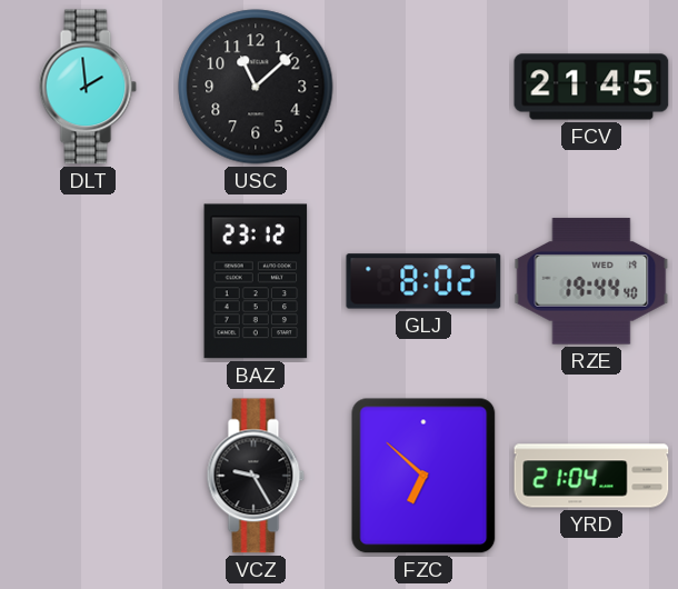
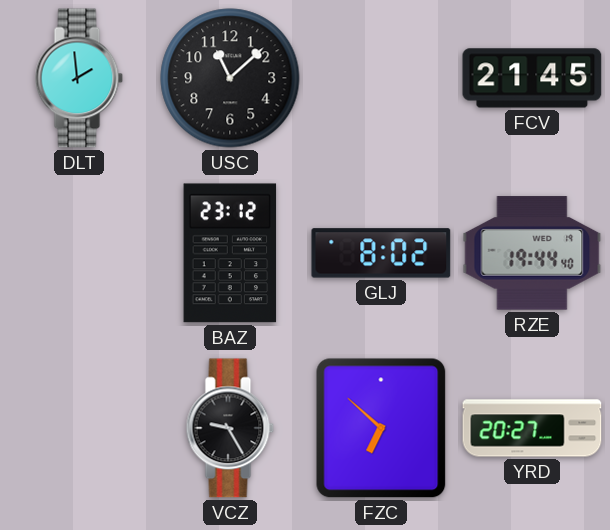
YRD: 21:04 -> 20:27 (532, 428)
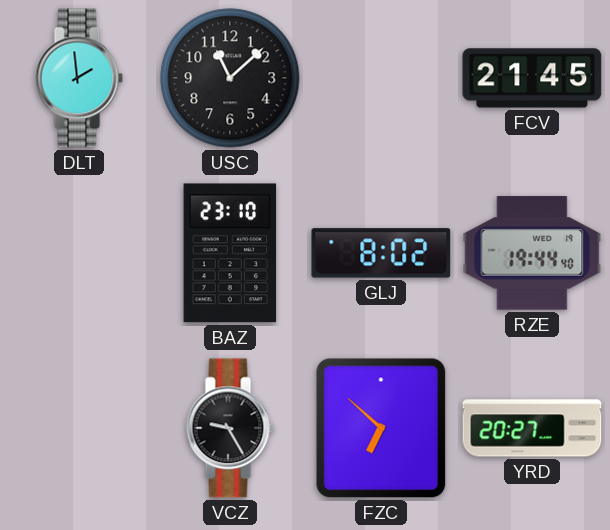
BAZ: 23:12 -> 23:10 (230, 253)
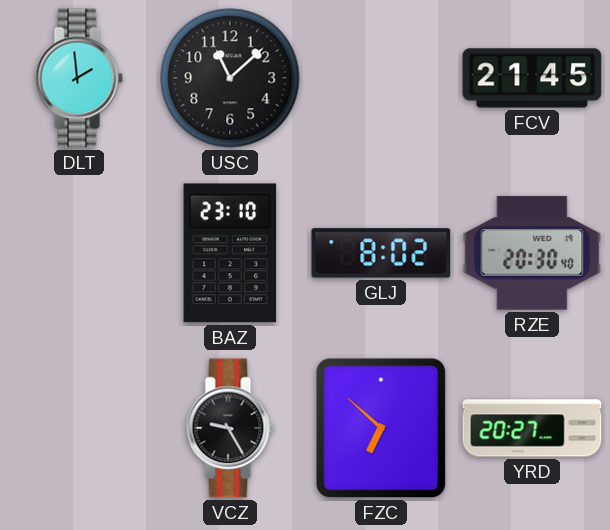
RZE: 19:44 -> 20:30 (532, 253)
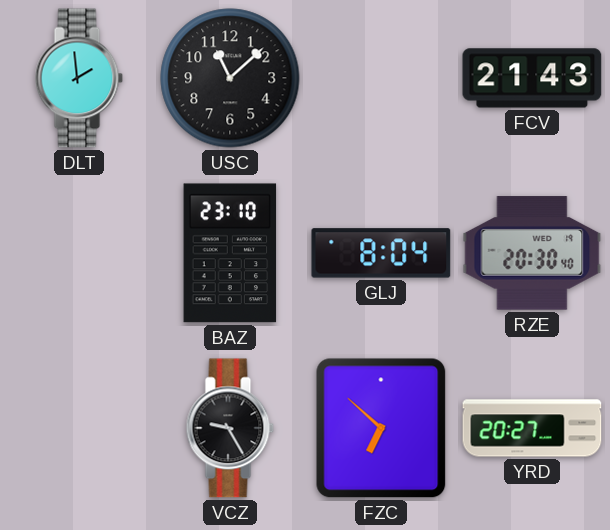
FCV: 21:45 -> 21:43 (532, 78)
GLJ: 8:02 -> 8:04 (381, 253)
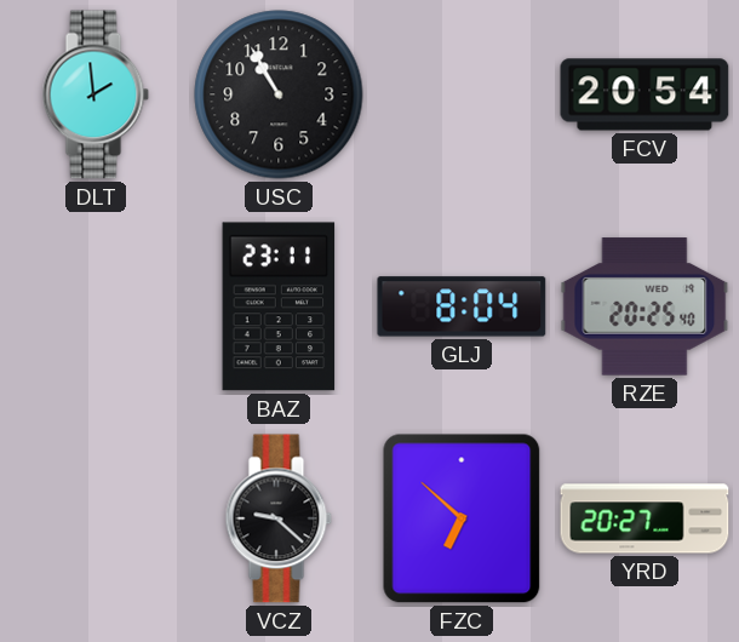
USC: 11:08 -> 10:55 (279, 94)
FCV: 21:43 -> 20:54 (645, 94)
BAZ: 23:10 -> 23:11 (279, 306)
RZE: 20:30 -> 20:25 (645, 306)
VCZ: 9:25 -> 9:22 (279, 518)
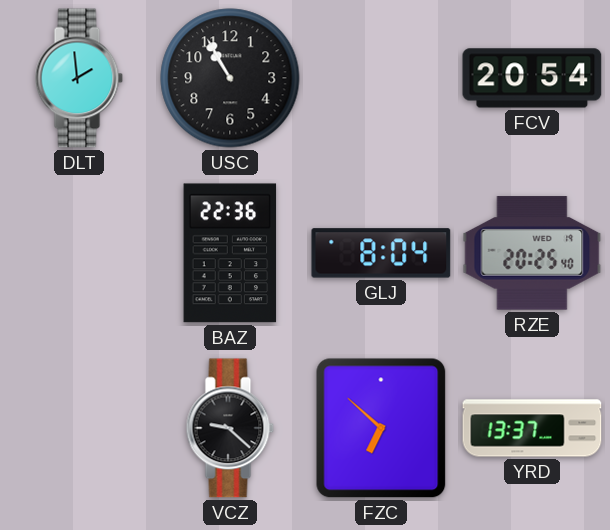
BAZ: 23:11 -> 22:36 (230, 253)
YRD: 20:27 -> 13:37 (532, 428)
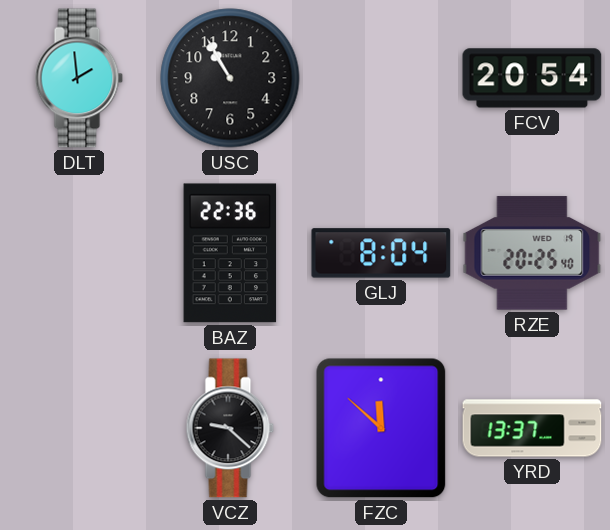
FZC: 6:52 -> 11:52 (381, 428)
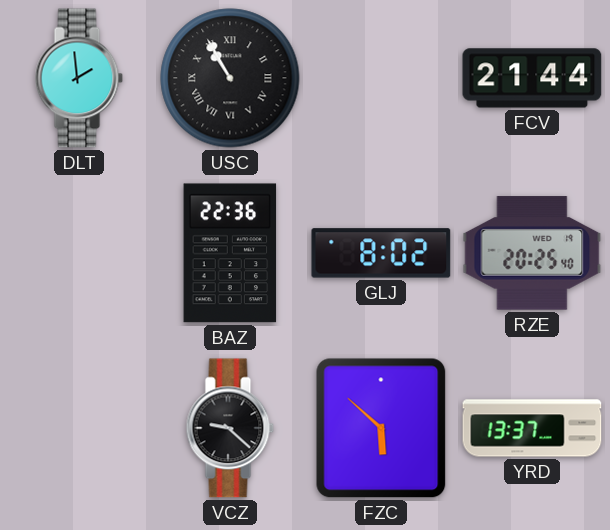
USC numerals: Arabic -> Roman (230, 78)
FCV: 20:54 -> 21:44 (532, 78)
GLJ: 8:04 -> 8:02 (381, 253)
FZC: 11:52 -> 5:52 (381, 428)
